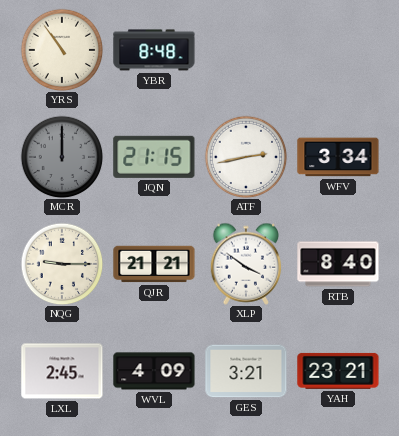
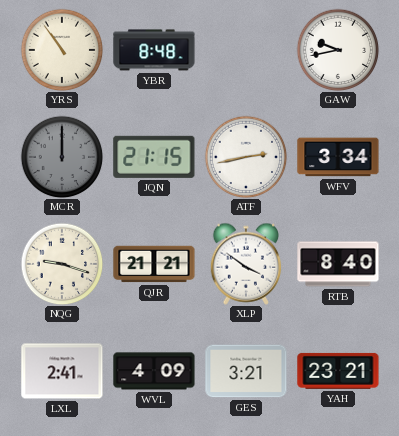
GAW: none -> 9:43 (338, 50)
NQG: 9:15 -> 9:18 (62, 264)
LXL: 2:45 -> 2:41 (62, 371)
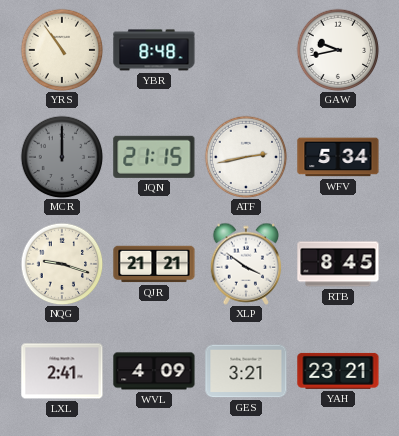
WFV: 3:34 -> 5:34 (338, 157)
RTB: 8:40 -> 8:45 (338, 264)
